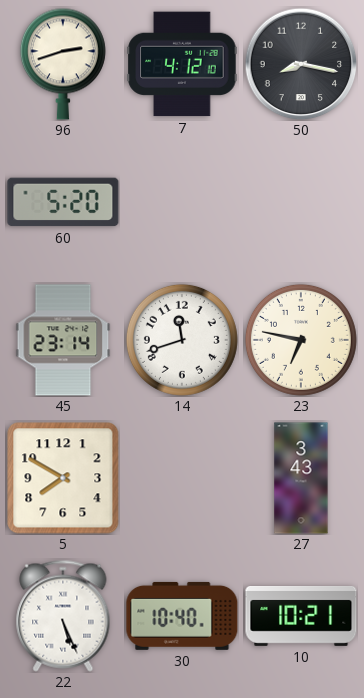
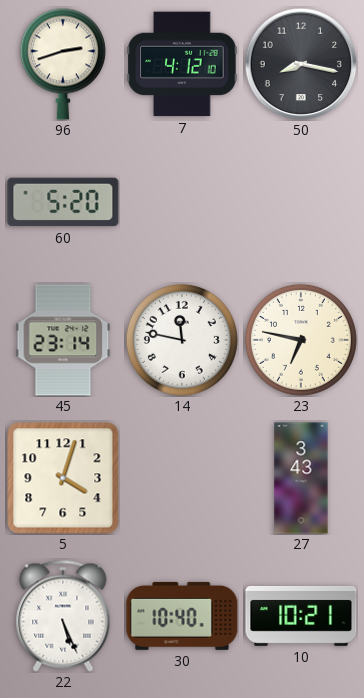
14: 11:42 -> 11:47 (182, 340)
5: 7:50 -> 4:03 (63, 478)
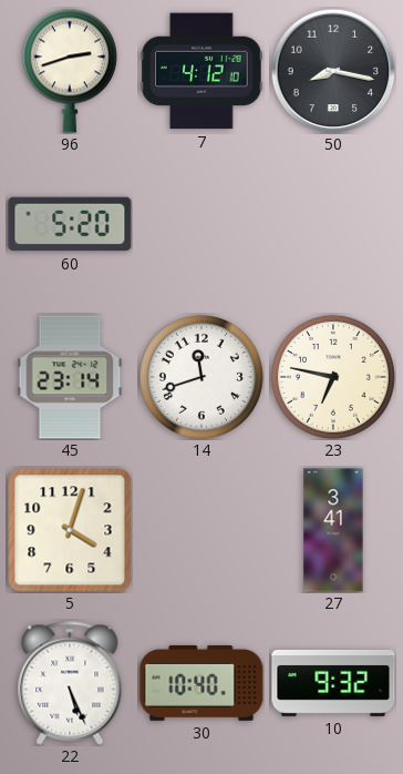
14: 11:47 -> 11:42 (201, 377)
27: 3:43 -> 3:41 (333, 530)
10: 10:21 -> 9:32 (333, 684)
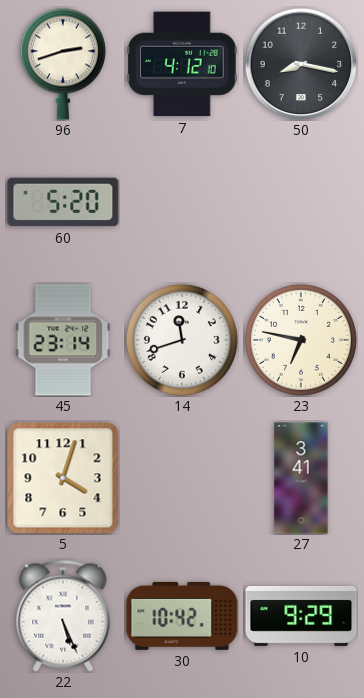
30: 10:40 -> 10:42 (182, 616)
10: 9:32 -> 9:29 (301, 617)
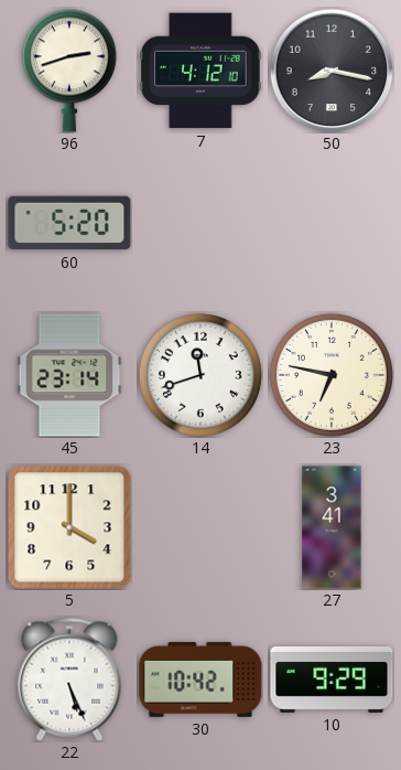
5: 4:03 -> 4:00 (69, 527)
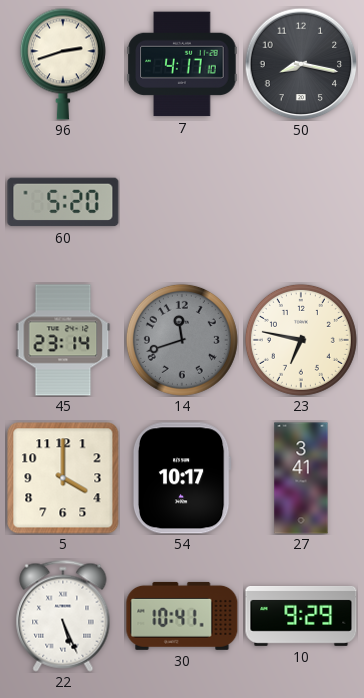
7: 4:12 -> 4:17 (182, 64)
14 dial: white -> grey (182, 340)
54: none -> 10:17 (182, 478)
30: 10:42 -> 10:41 (182, 616)
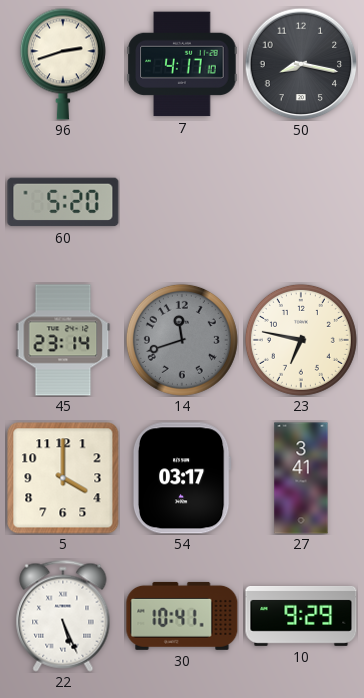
54: 10:17 -> 03:17 (182, 478)
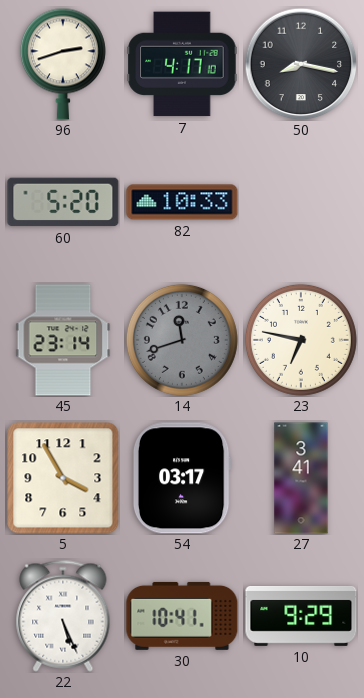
82: none -> 10:33 (182, 202)
5: 4:00 -> 3:55 (63, 478)
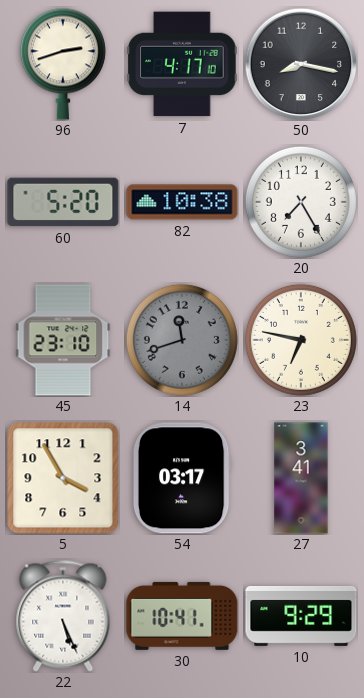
82: 10:33 -> 10:38 (182, 202)
20: none -> 7:25 (301, 202)
45: 23:14 -> 23:10 (63, 340)
